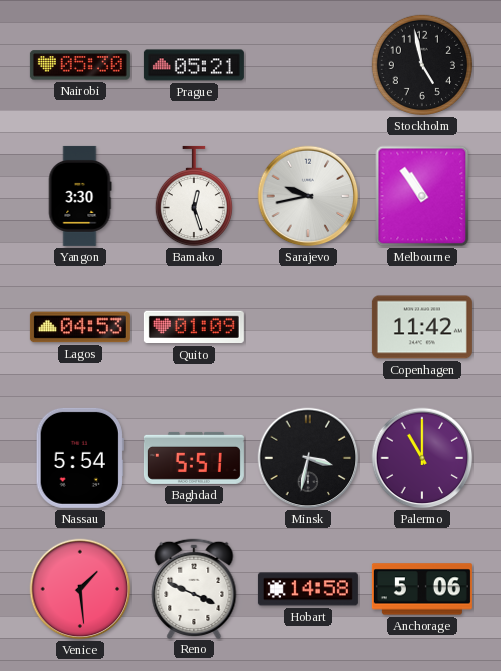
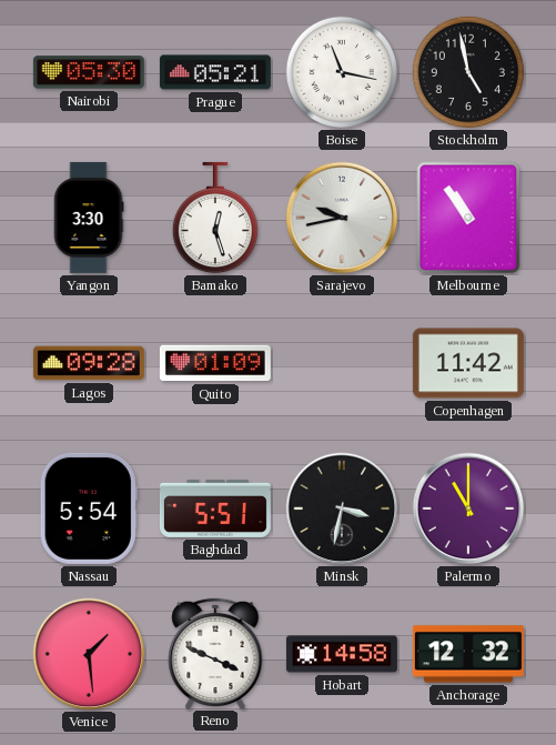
Boise: none -> 11:17 (342, 72)
Lagos: 04:53 -> 09:28 (89, 363)
Anchorage: 5:06 -> 12:32 (468, 654)
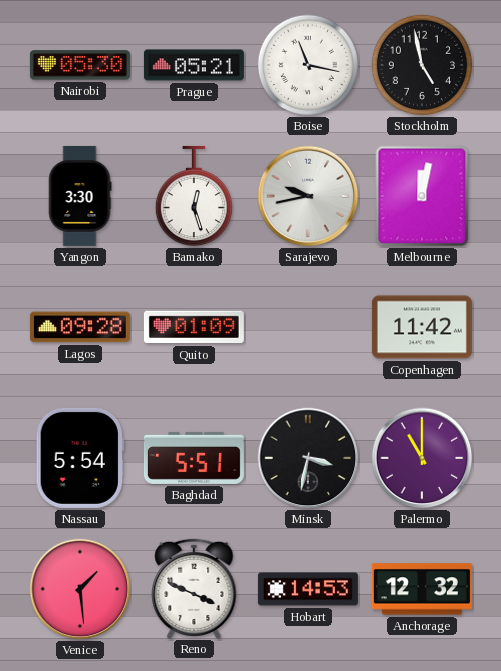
Melbourne: 10:54 -> 12:02 (422, 196)
Hobart: 14:58 -> 14:53 (308, 589)
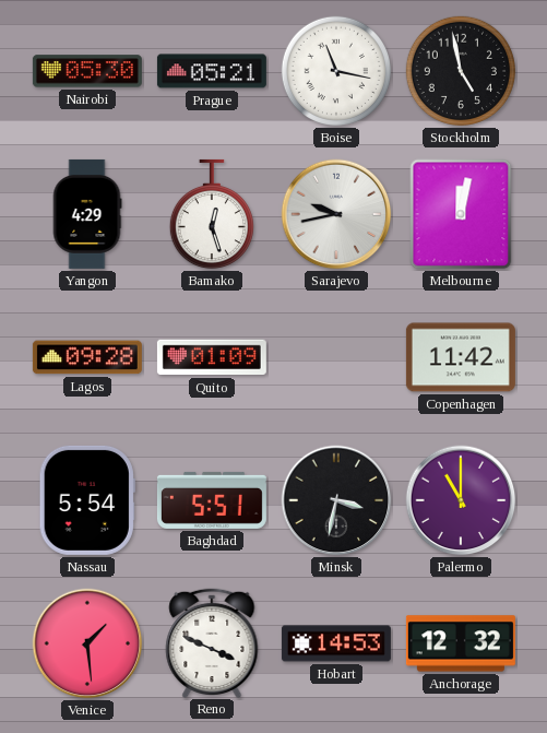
Yangon: 3:30 -> 4:29 (87, 214)
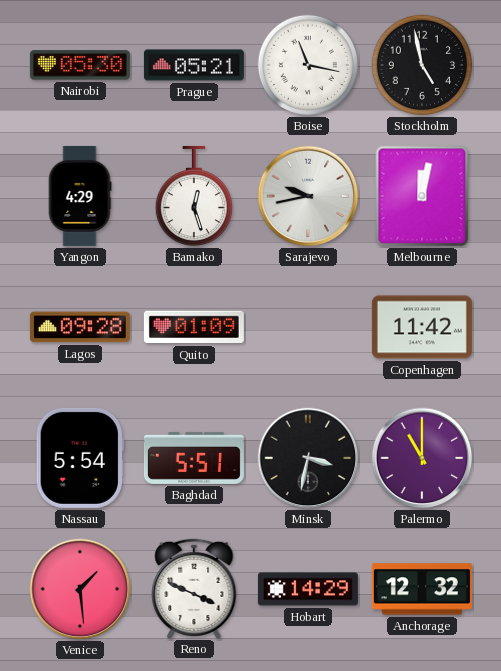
Hobart: 14:53 -> 14:29 (308, 589)
